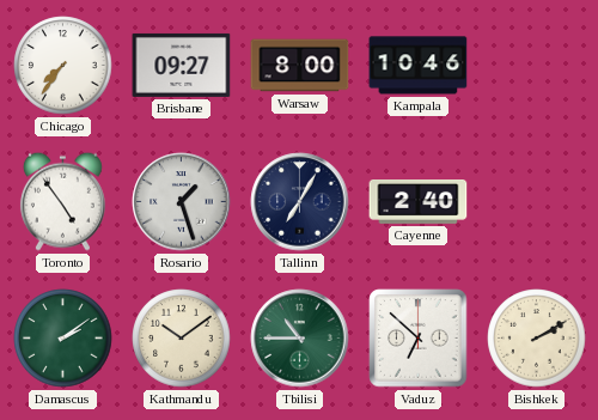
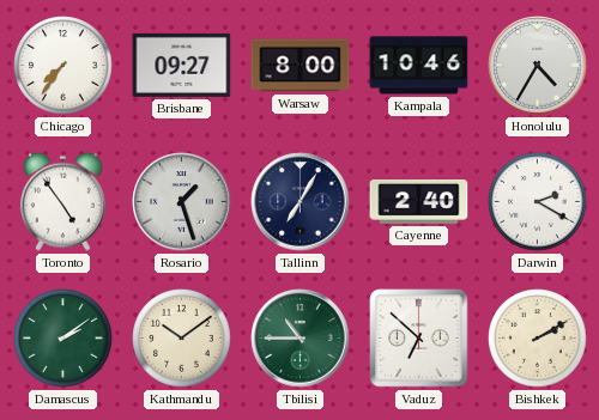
Honolulu: none -> 4:35 (538, 66)
Darwin: none -> 2:20 (538, 202)
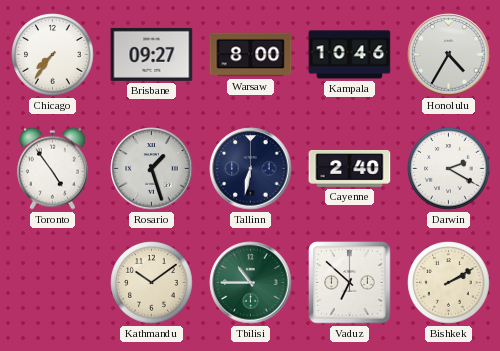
Tallinn: 7:05 -> 6:32 (251, 169)
Damascus: 2:09 -> none (63, 339)
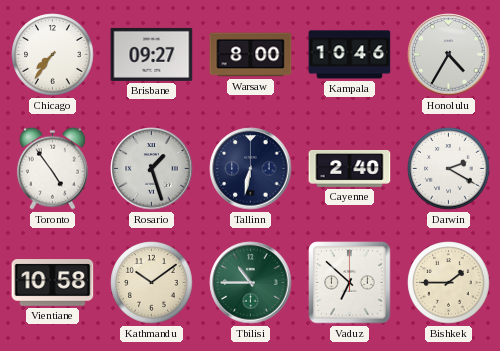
Vientiane: none -> 10:58 (53, 283)
Bishkek: 2:10 -> 1:45 (449, 283)
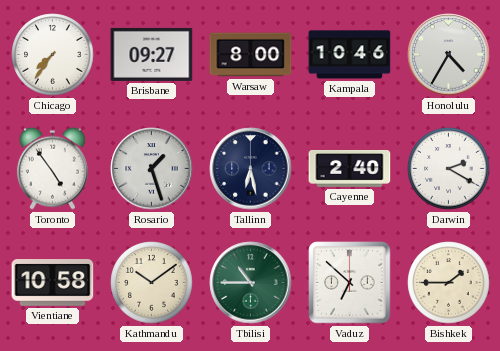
Tallinn: 6:32 -> 6:28 (251, 169)
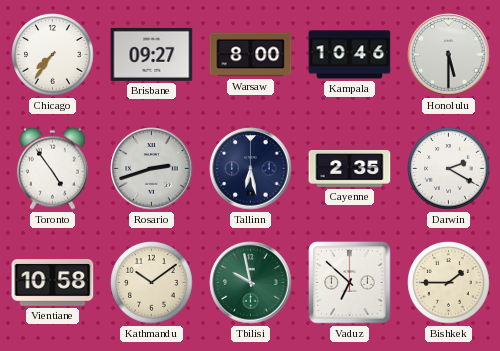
Honolulu: 4:35 -> 5:30 (449, 55)
Rosario: 1:27 -> 2:42 (152, 169)
Cayenne: 2:40 -> 2:35 (350, 169)
Tbilisi: 10:45 -> 9:58 (251, 283)
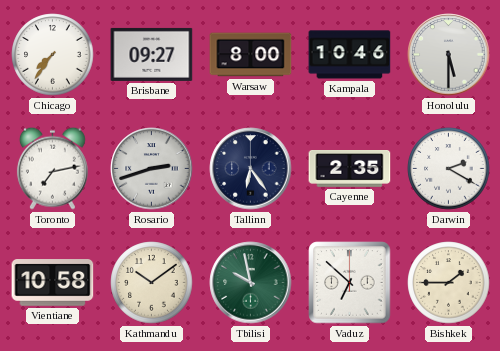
Toronto: 4:54 -> 7:13 (52, 168)
Tallinn: 6:28 -> 6:24 (251, 169)
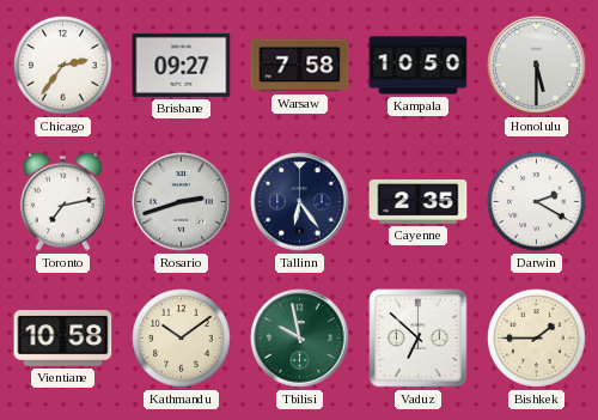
Chicago: 7:36 -> 2:36 (63, 66)
Warsaw: 8:00 -> 7:58 (300, 66)
Kampala: 10:46 -> 10:50 (419, 66)
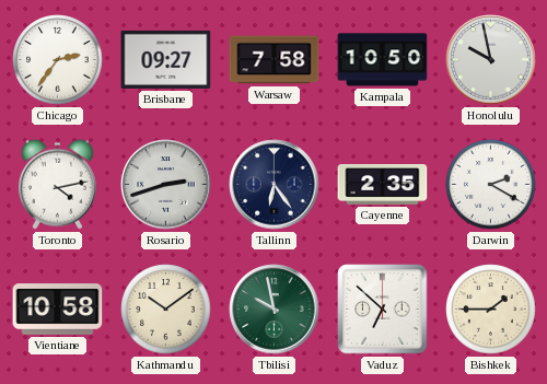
Honolulu: 5:30 -> 9:58 (491, 60)
Toronto: 7:13 -> 4:13 (57, 184)
